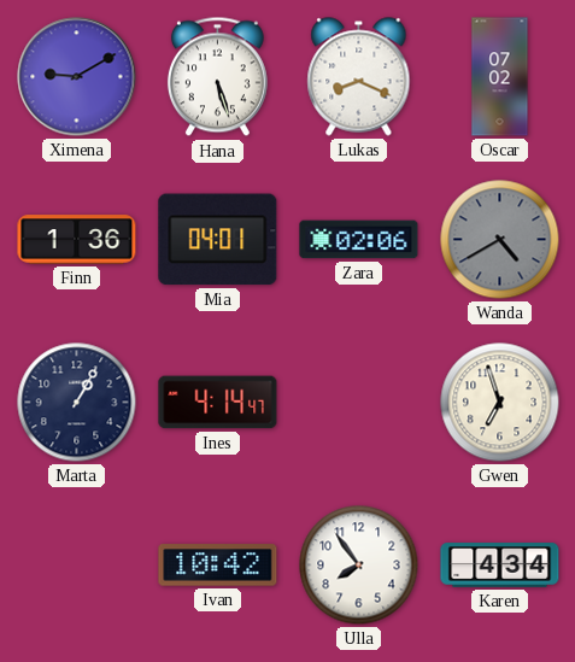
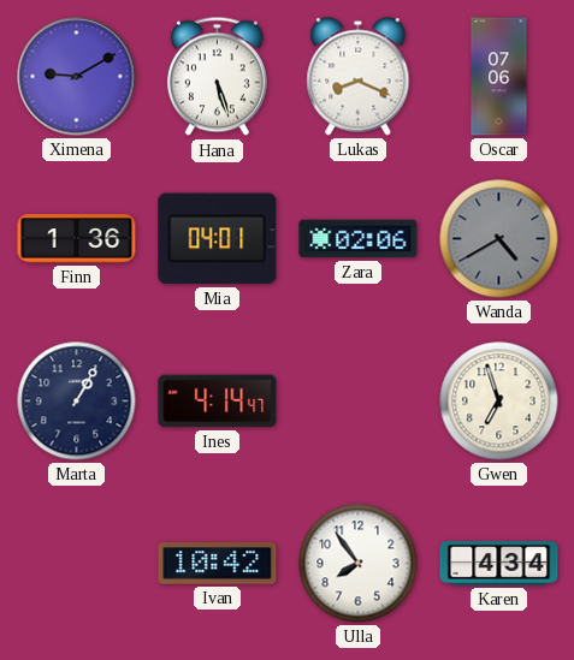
Oscar: 07:02 -> 07:06 (499, 77)
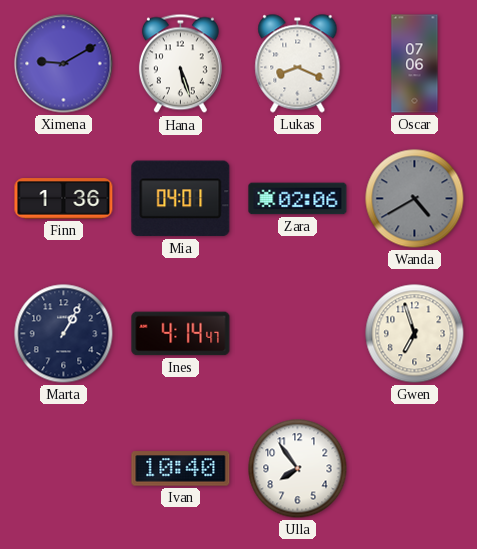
Ivan: 10:42 -> 10:40 (181, 469)
Karen: 4:34 -> none (499, 564)
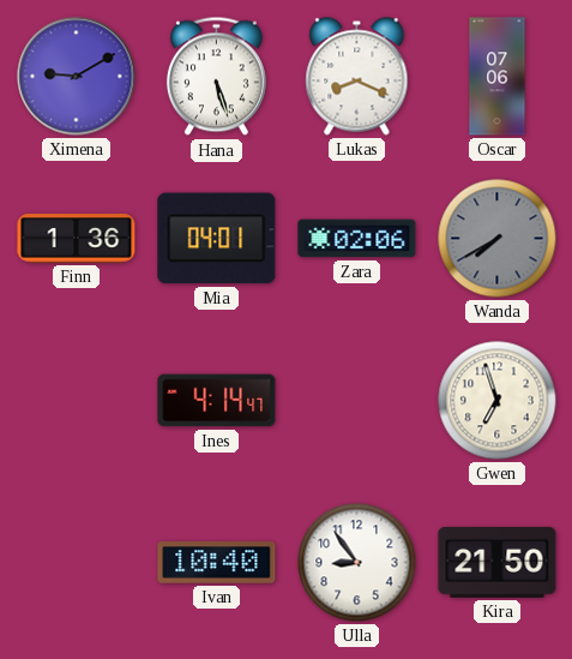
Wanda: 4:40 -> 7:40 (498, 239)
Marta: 1:05 -> none (64, 334)
Ulla: 7:54 -> 8:54 (357, 563)
Kira: none -> 21:50 (498, 563)
